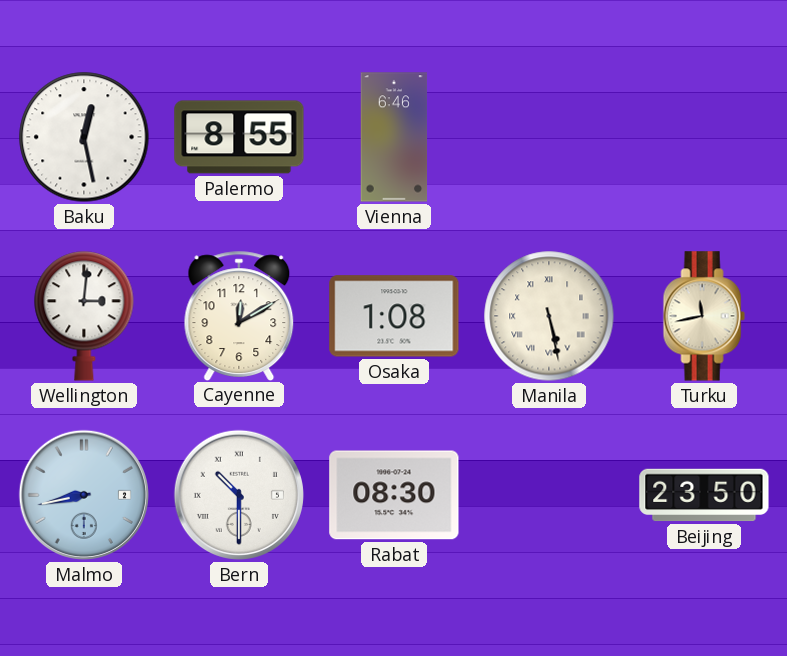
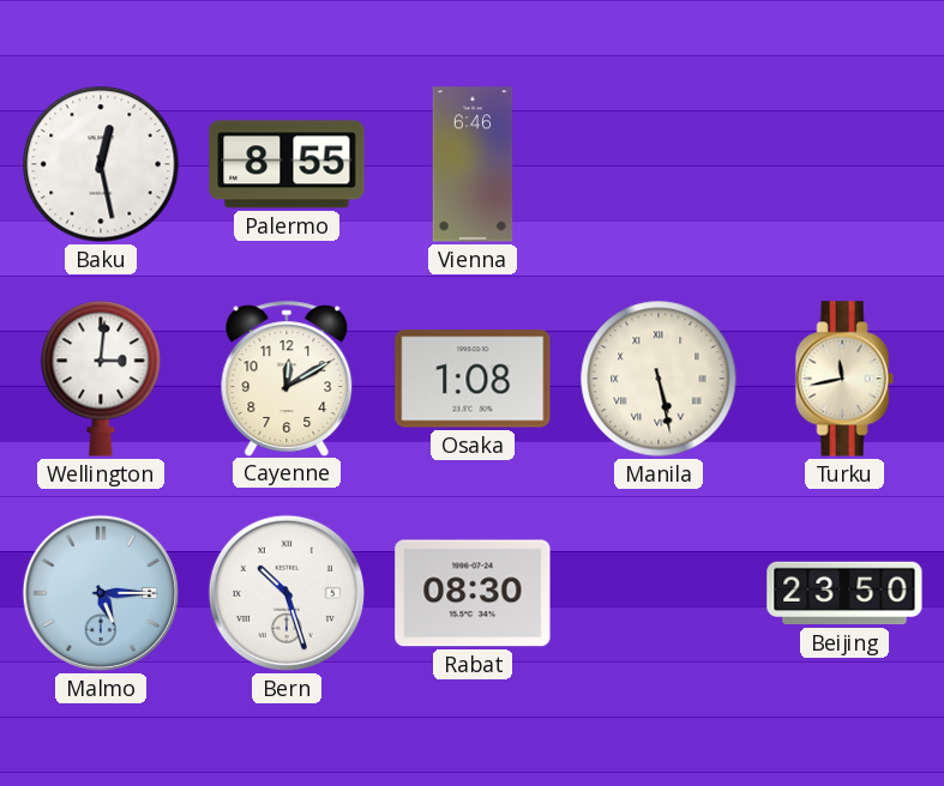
Malmo: 8:43 -> 5:15 (101, 593)
Bern: 10:30 -> 10:27 (287, 593)
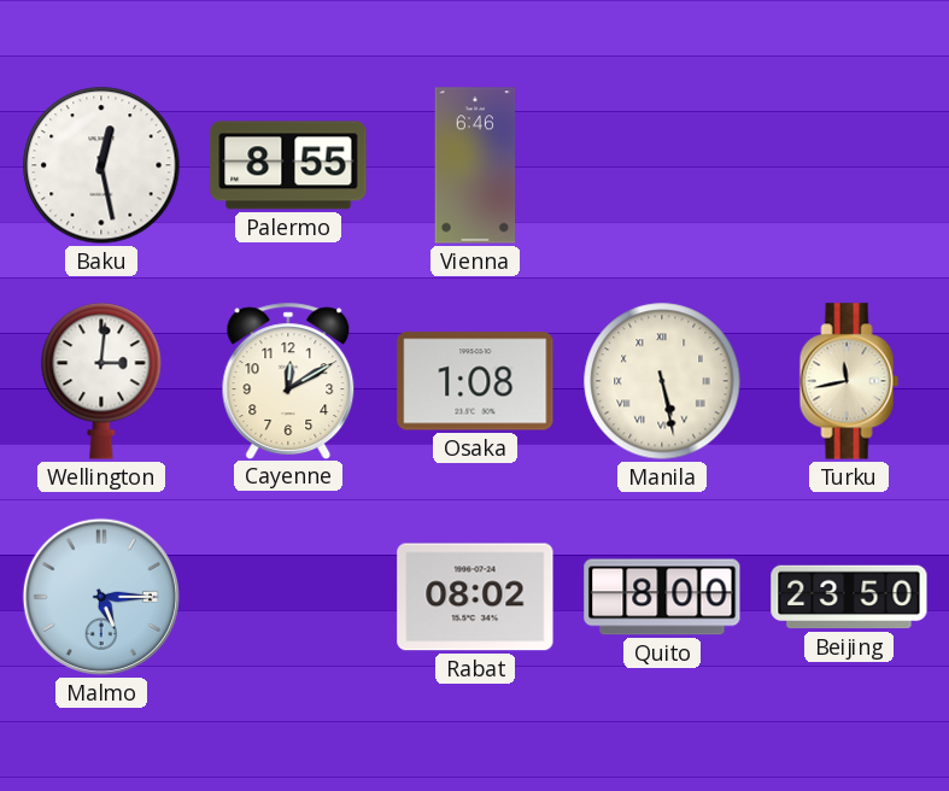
Bern: 10:27 -> none (287, 593)
Rabat: 08:30 -> 08:02 (475, 597)
Quito: none -> 8:00 (662, 597)
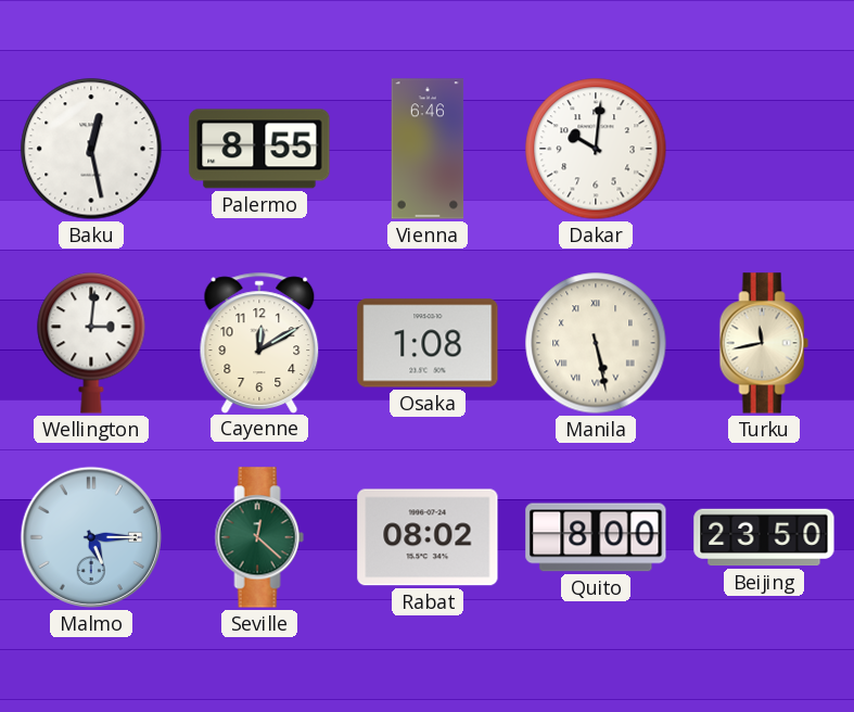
Dakar: none -> 10:01 (596, 149)
Seville: none -> 12:22 (259, 537)
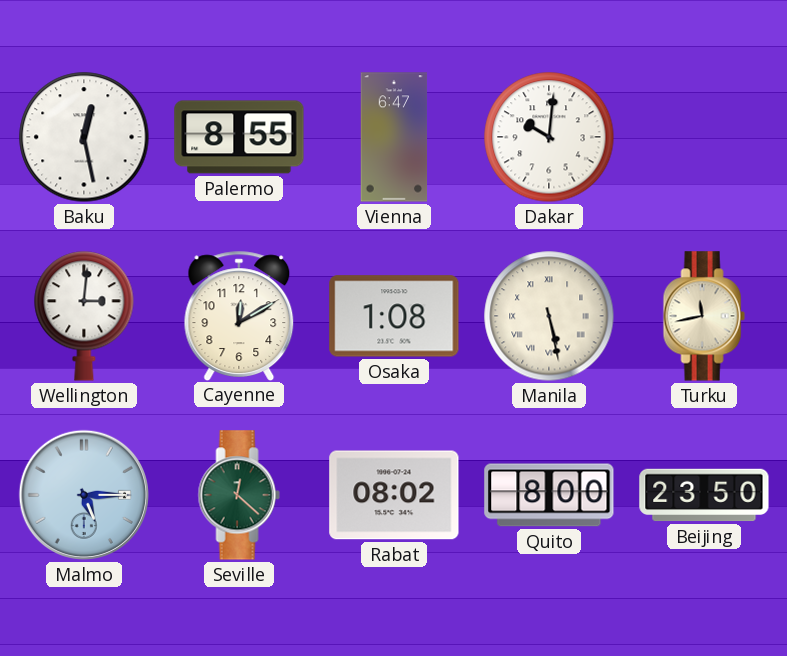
Vienna: 6:46 -> 6:47 (394, 137)
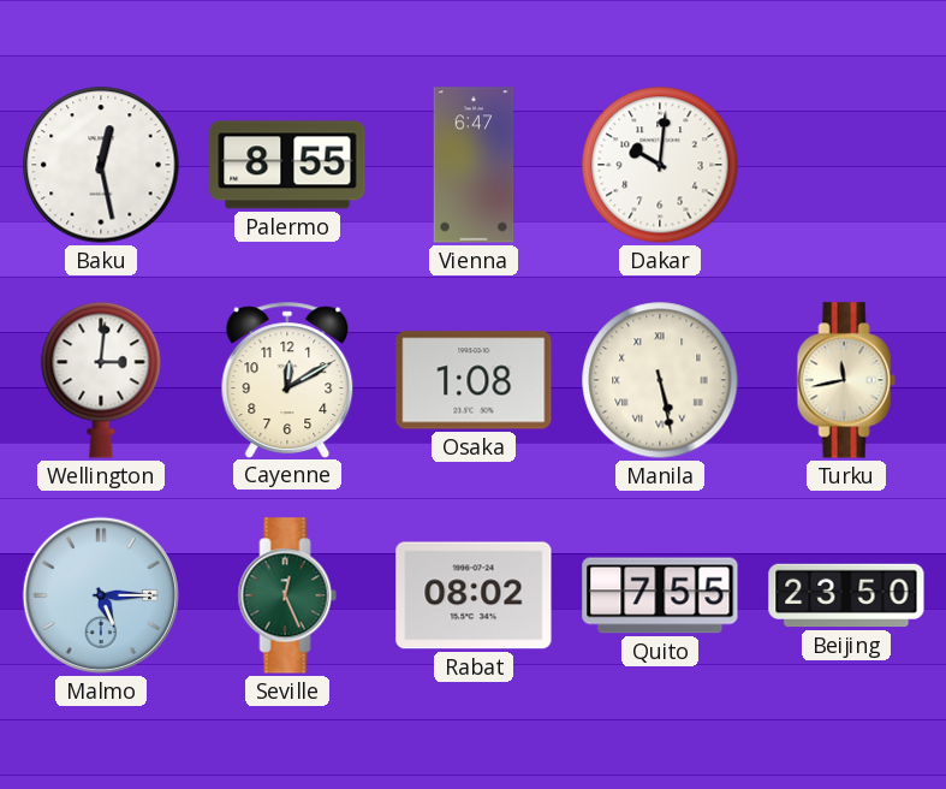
Seville: 12:22 -> 12:26 (287, 595)
Quito: 8:00 -> 7:55 (660, 595)
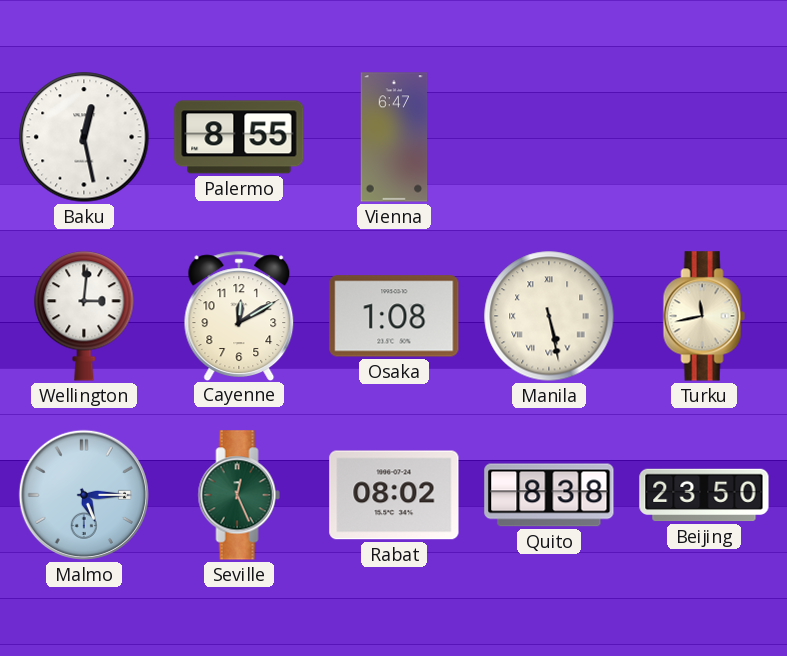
Dakar: 10:01 -> none (660, 165)
Quito: 7:55 -> 8:38 (549, 495)
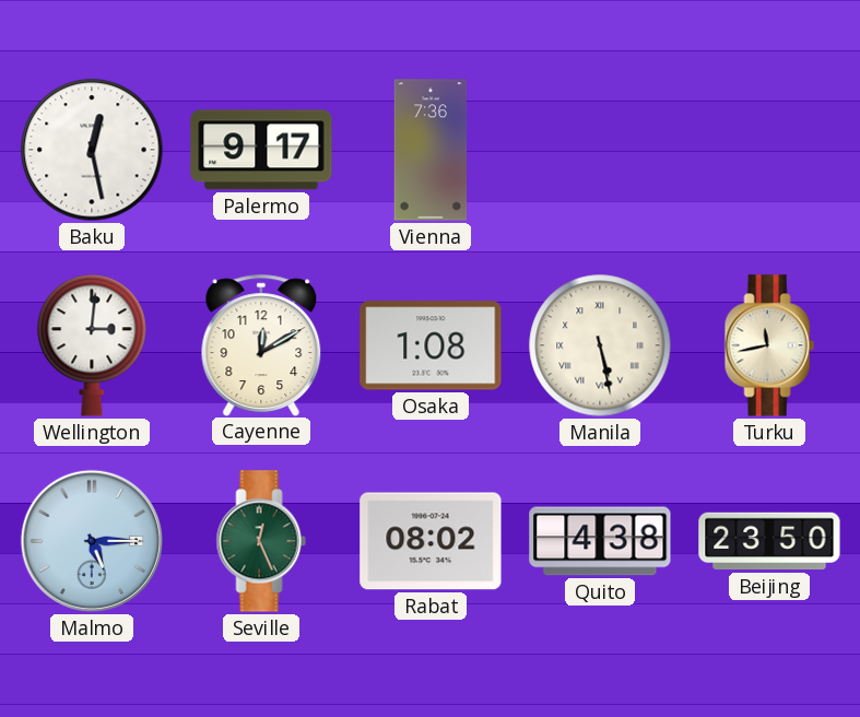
Palermo: 8:55 -> 9:17 (261, 150)
Vienna: 6:47 -> 7:36 (431, 150)
Quito: 8:38 -> 4:38 (600, 541)
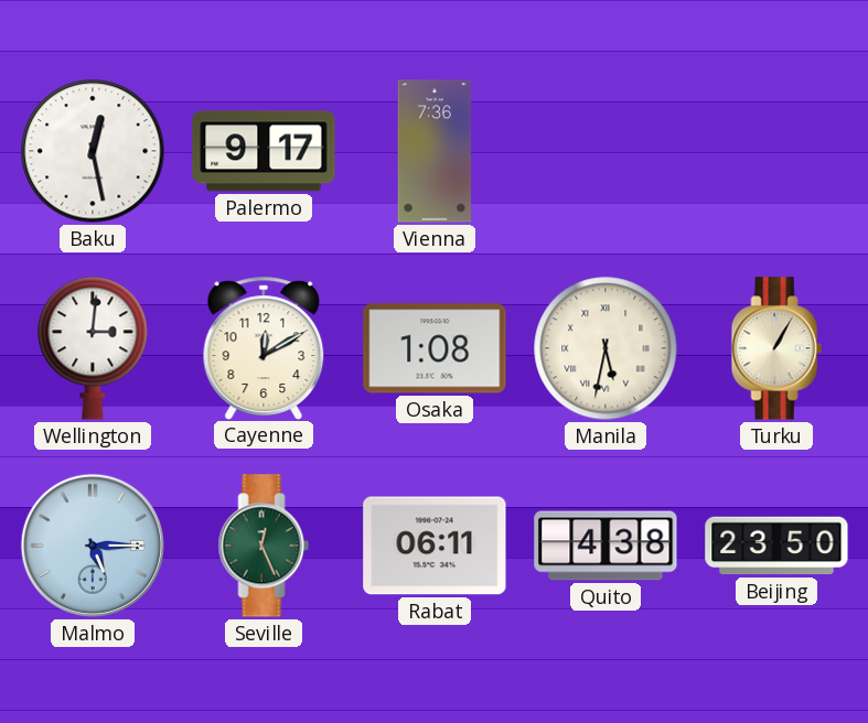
Manila: 5:28 -> 5:32 (606, 348)
Turku: 11:43 -> 1:05 (776, 348)
Rabat: 08:02 -> 06:11 (435, 546)
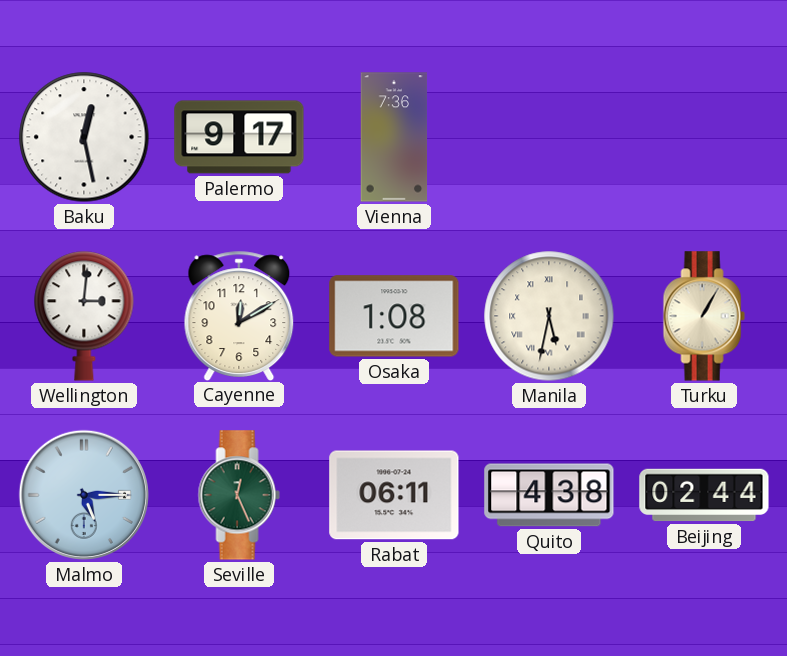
Beijing: 23:50 -> 02:44 (704, 495)
